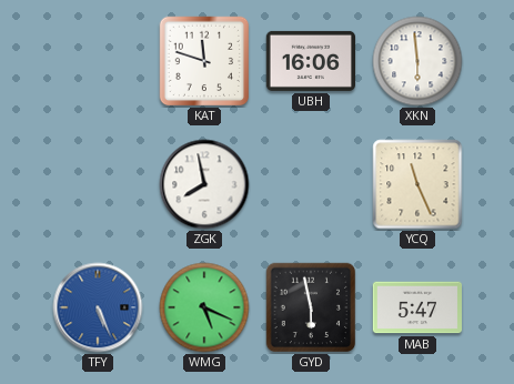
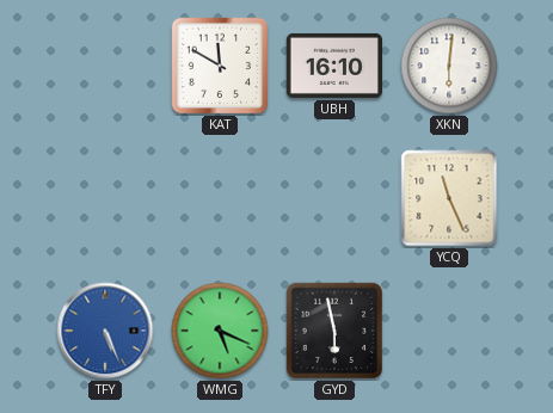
KAT: 11:48 -> 11:50 (220, 66)
UBH: 16:06 -> 16:10 (333, 66)
XKN: 5:59 -> 6:01 (449, 66)
ZGK: 7:58 -> none (204, 184)
MAB: 5:47 -> none (416, 307)
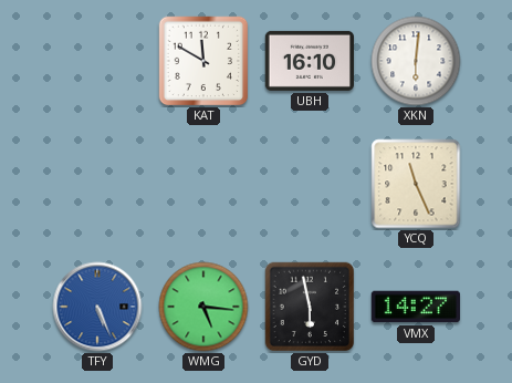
WMG: 5:19 -> 5:16 (203, 307)
VMX: none -> 14:27 (415, 307)
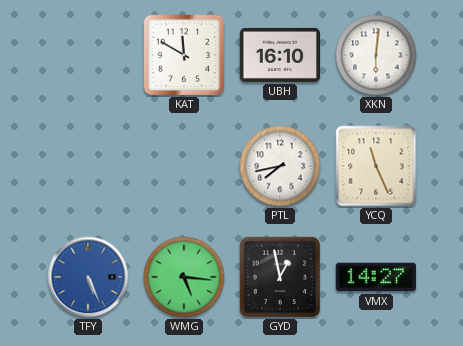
PTL: none -> 7:43 (280, 166)
GYD: 5:58 -> 12:58 (280, 277)
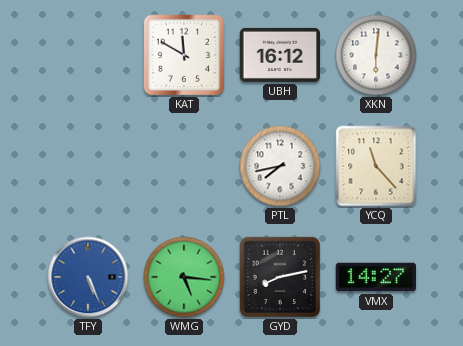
UBH: 16:10 -> 16:12 (279, 55)
YCQ: 11:26 -> 11:23 (376, 166)
GYD: 12:58 -> 8:13 (280, 277)
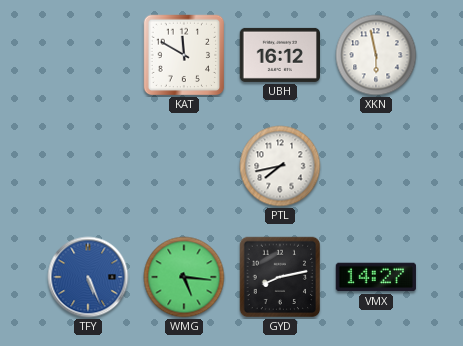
XKN: 6:01 -> 5:58 (376, 55)
YCQ: 11:23 -> none (376, 166)
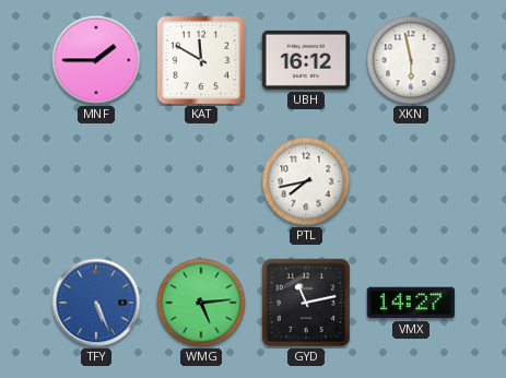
MNF: none -> 1:45 (96, 60)
WMG: 5:16 -> 5:14 (201, 303)
GYD: 8:13 -> 11:13 (306, 303)
